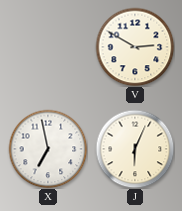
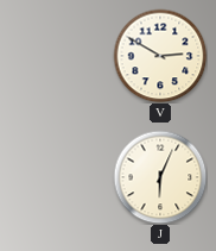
X: 6:58 -> none (48, 149)
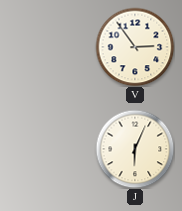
V: 2:50 -> 2:54 (135, 47)
